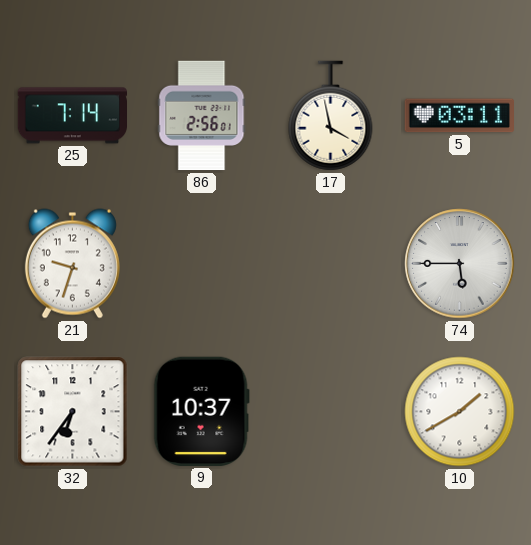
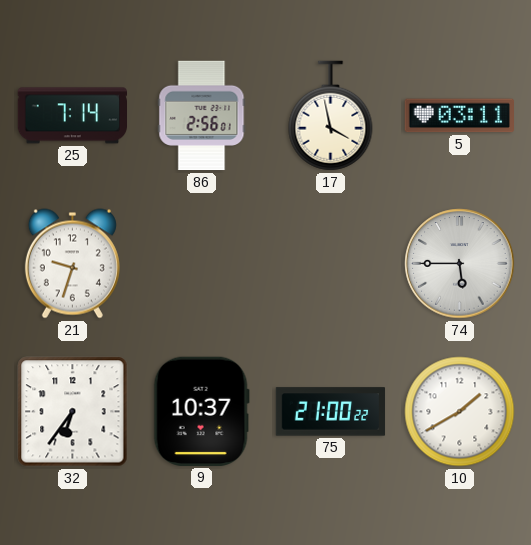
75: none -> 21:00 (331, 412)
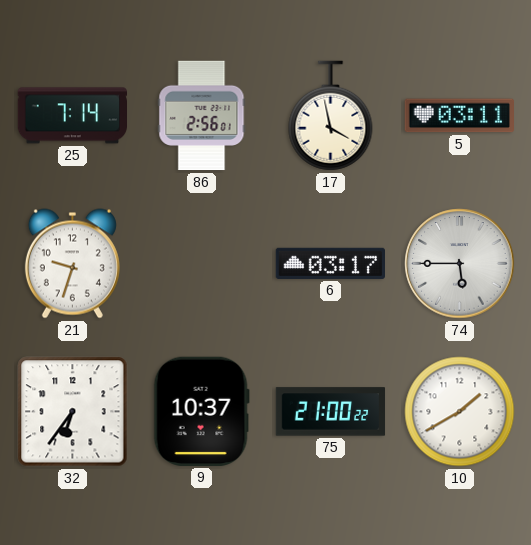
6: none -> 03:17 (330, 263)
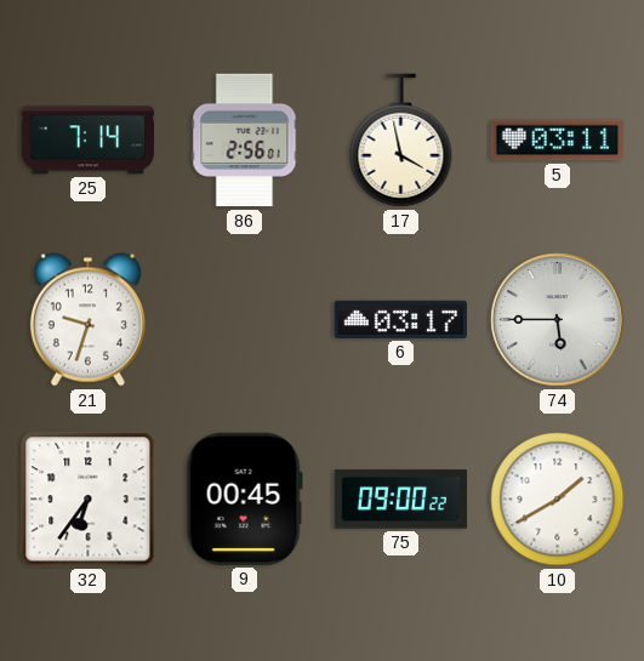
9: 10:37 -> 00:45 (244, 498)
75: 21:00 -> 09:00 (401, 500)
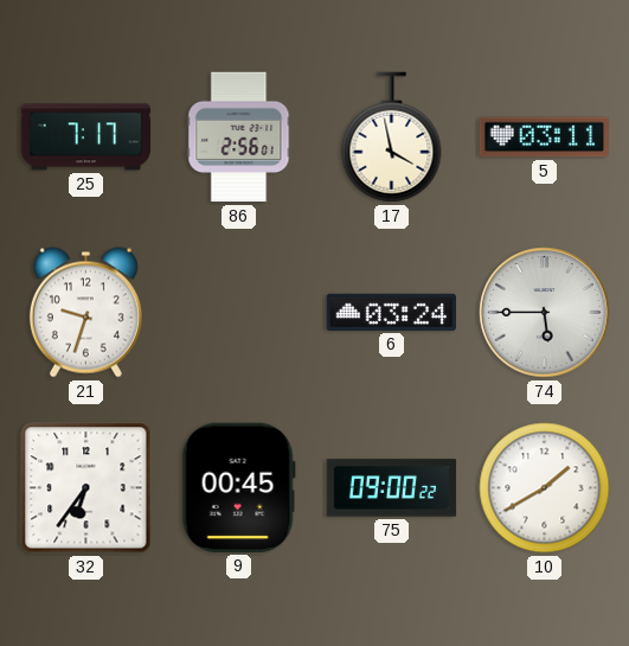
25: 7:14 -> 7:17 (85, 137)
6: 03:17 -> 03:24 (391, 312)
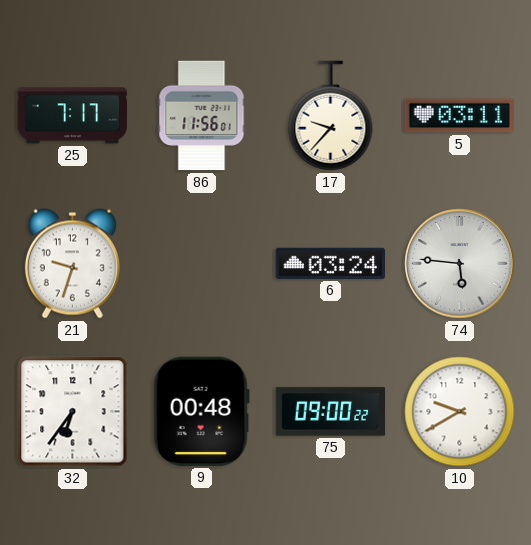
86: 2:56 -> 11:56 (202, 116)
17: 3:58 -> 9:37 (331, 116)
74: 5:45 -> 5:46 (460, 264)
9: 00:45 -> 00:48 (201, 411)
10: 1:40 -> 9:40 (460, 412)
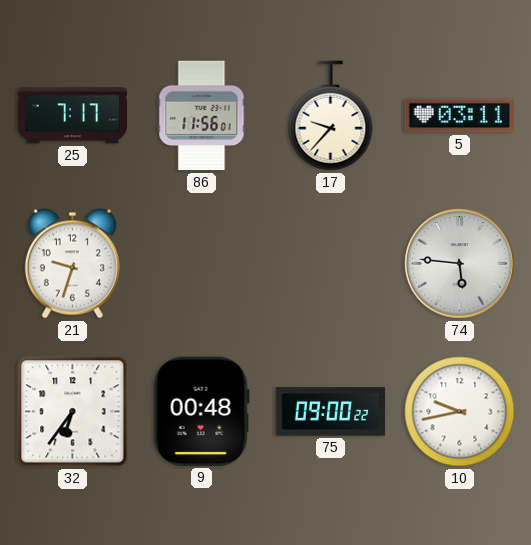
6: 03:24 -> none (330, 263)
10: 9:40 -> 9:43 (460, 412)
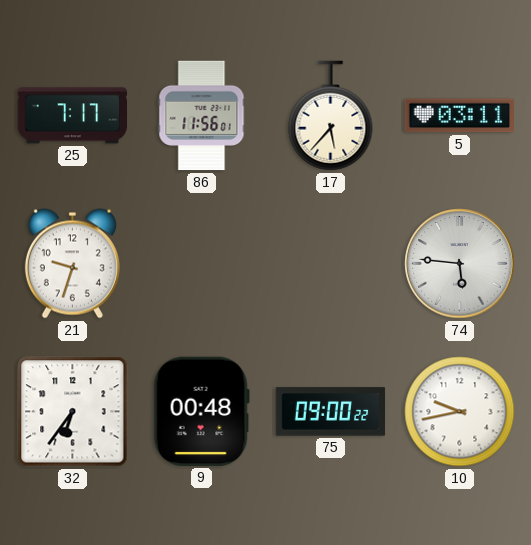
17: 9:37 -> 5:37 (331, 116)
